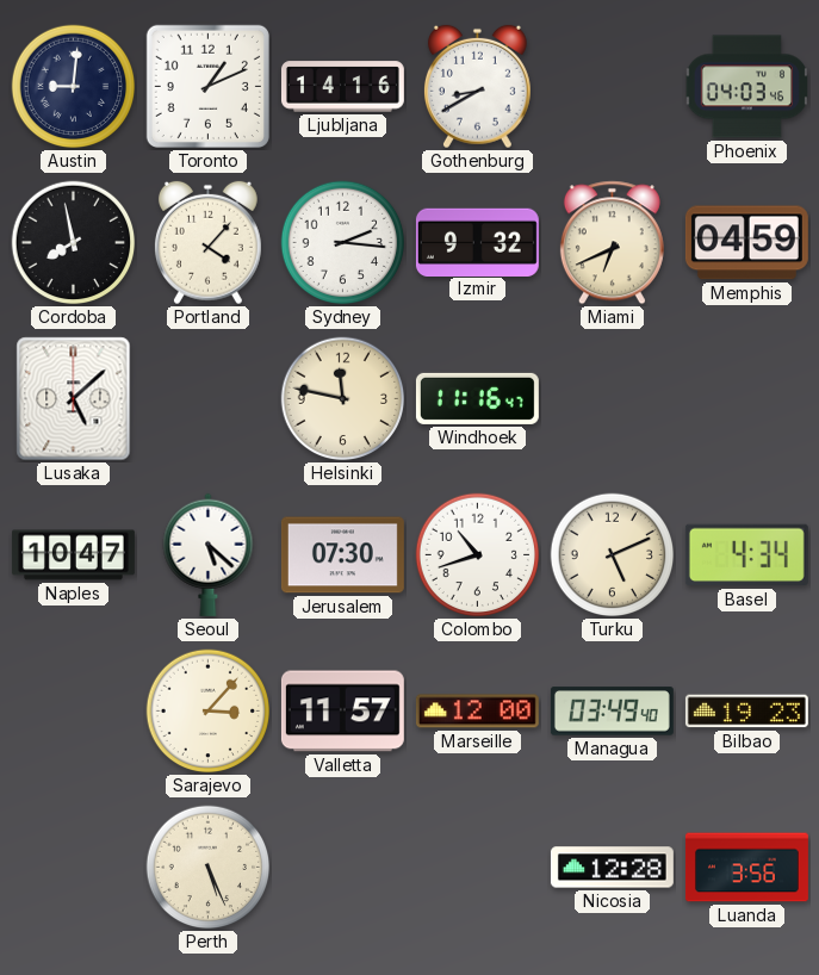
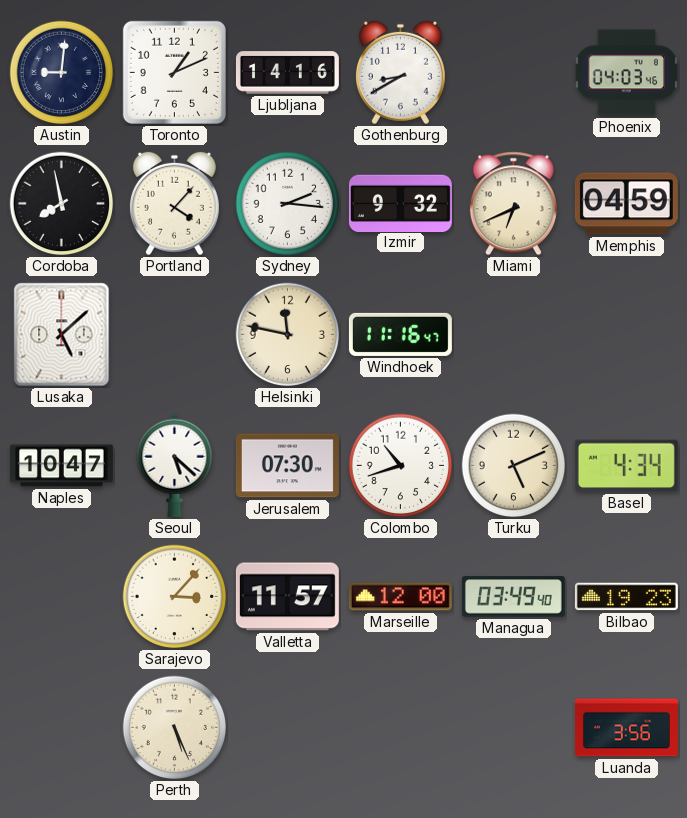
Nicosia: 12:28 -> none (612, 868)
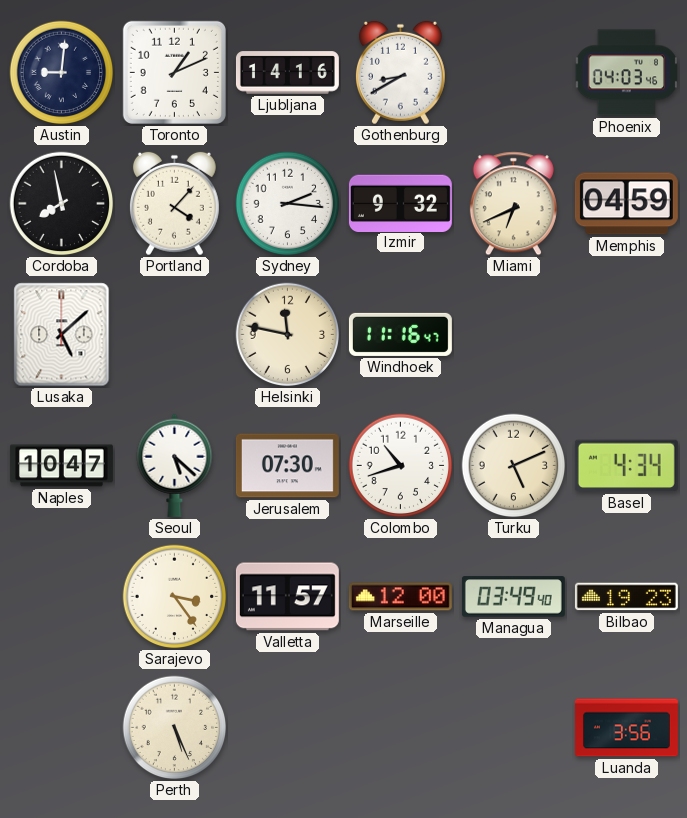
Sarajevo: 3:07 -> 3:24 (175, 597)
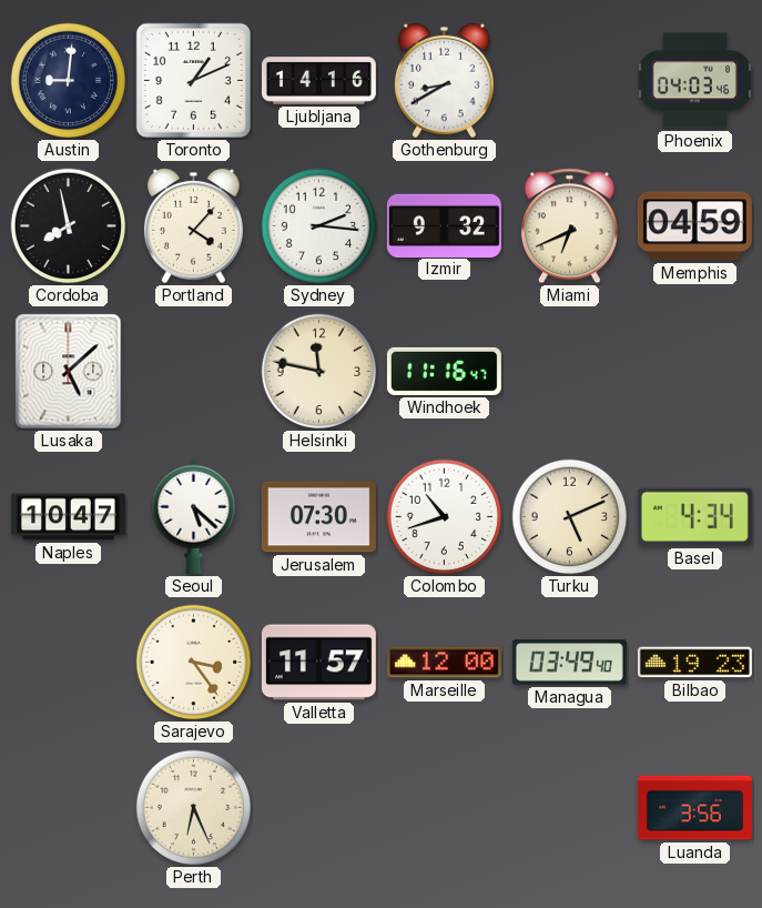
Perth: 5:26 -> 6:26 (194, 808)
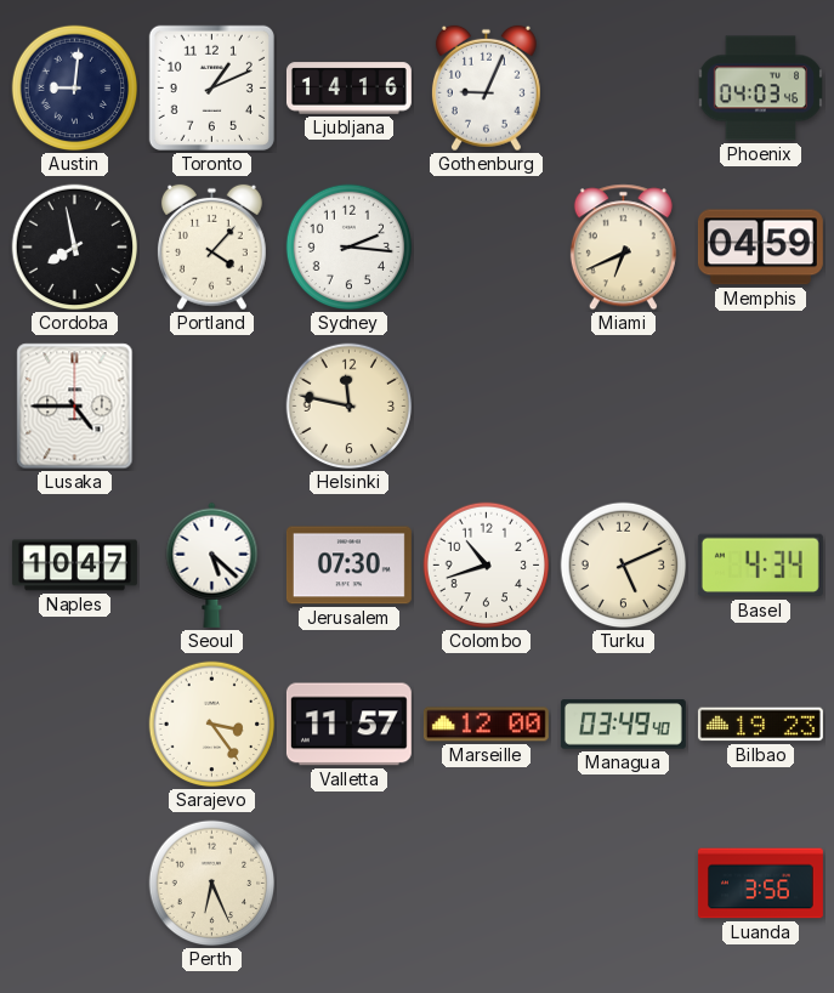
Gothenburg: 8:40 -> 9:04 (486, 89)
Izmir: 9:32 -> none (444, 225)
Lusaka: 5:08 -> 4:45 (75, 407)
Windhoek: 11:16 -> none (444, 371)
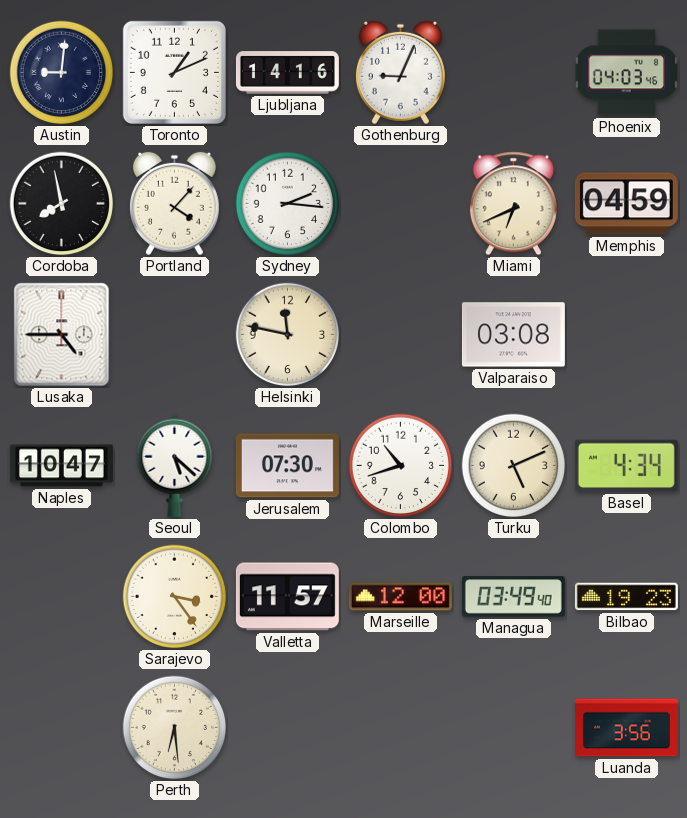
Valparaiso: none -> 03:08 (513, 335)
Perth: 6:26 -> 6:29 (175, 728)
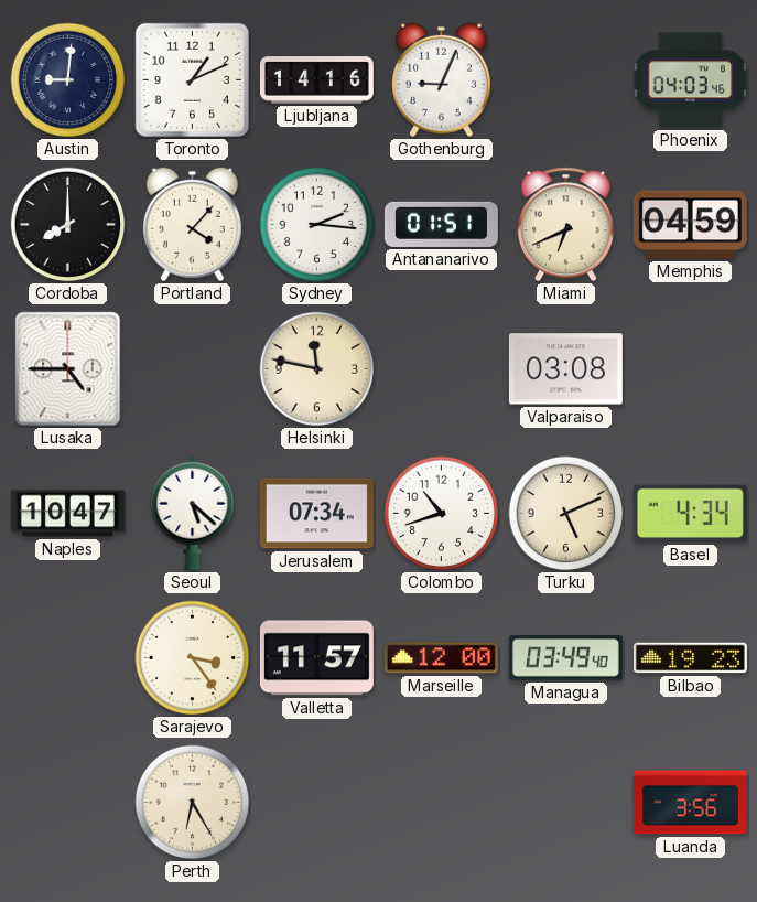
Cordoba: 7:58 -> 8:00 (68, 225)
Antananarivo: none -> 01:51 (441, 224)
Jerusalem: 07:30 -> 07:34 (316, 514)
Perth: 6:29 -> 6:25 (193, 803)
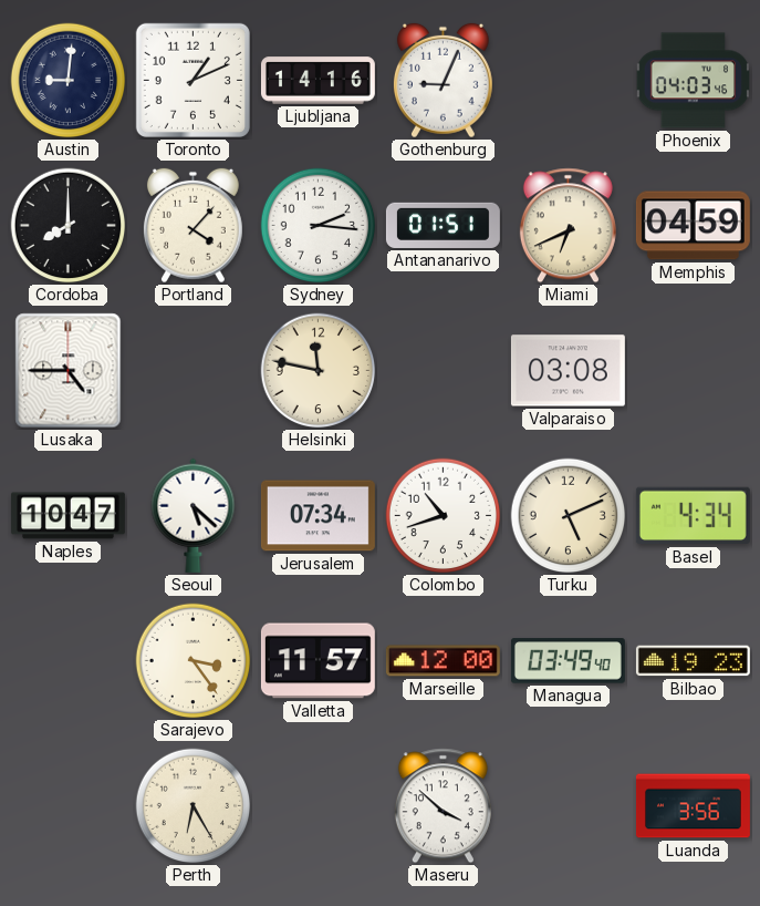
Maseru: none -> 3:52 (443, 806)
